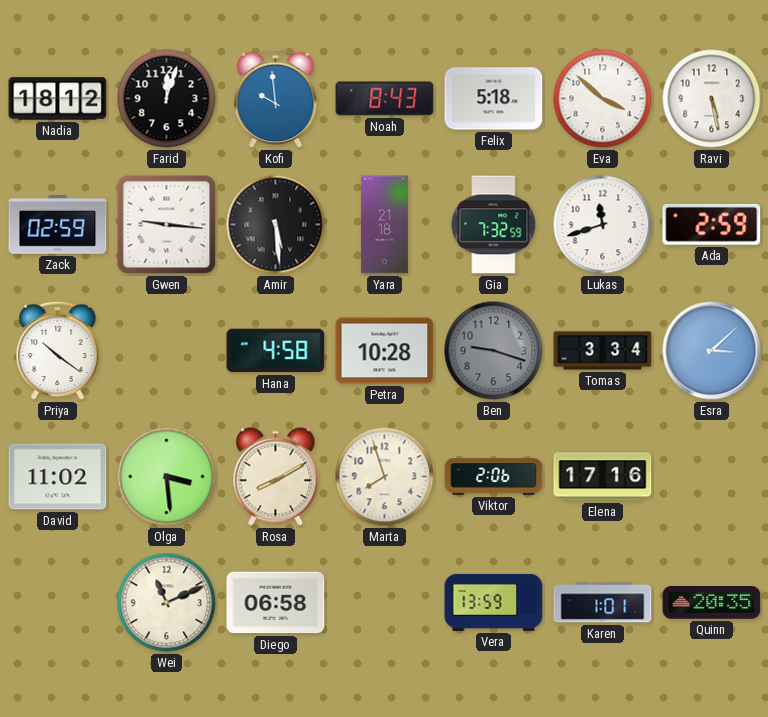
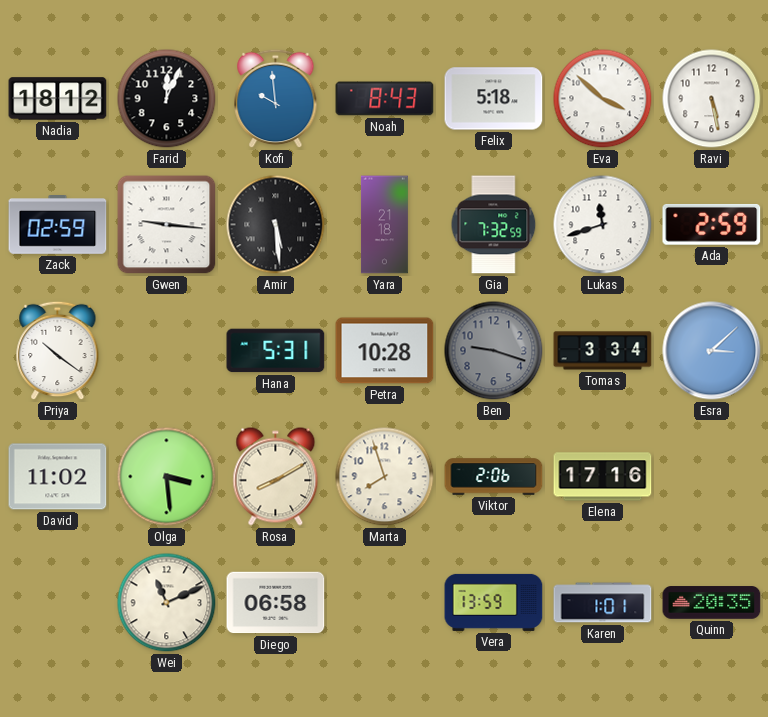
Farid: 12:03 -> 12:04 (167, 99)
Hana: 4:58 -> 5:31 (276, 351)
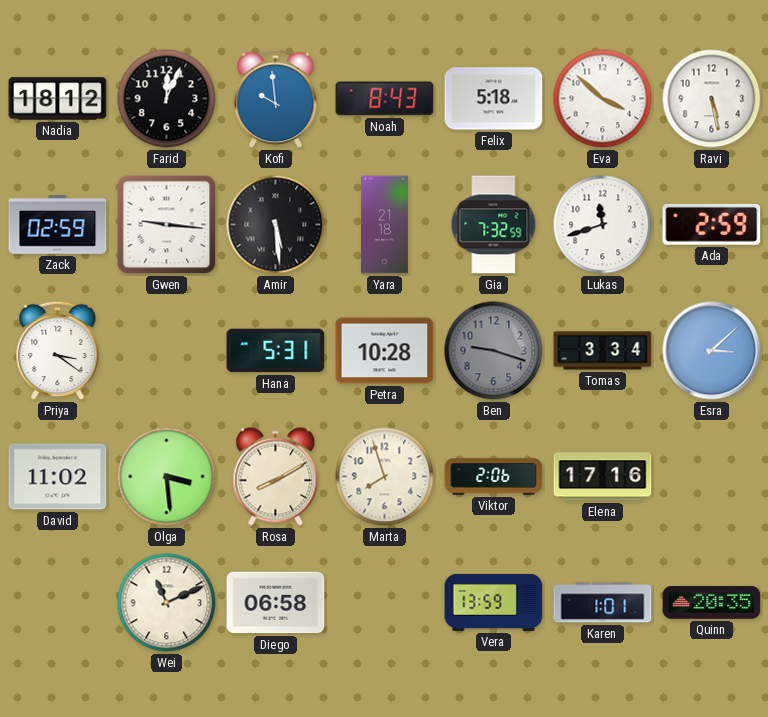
Priya: 10:21 -> 3:21 (58, 351)
